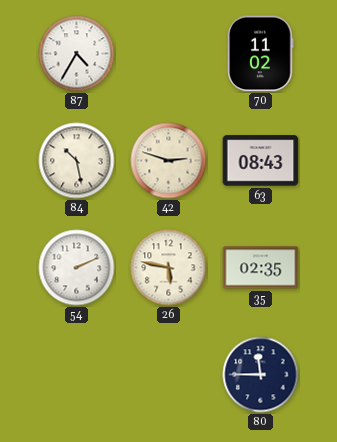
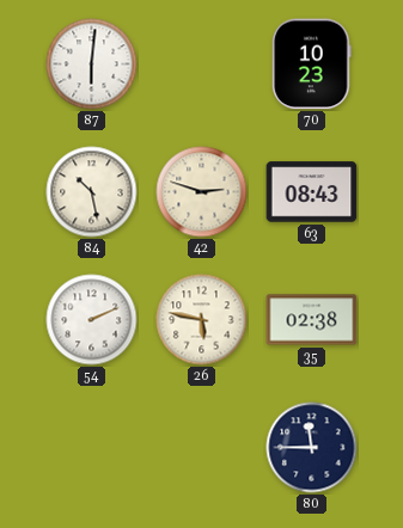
87: 4:35 -> 6:01 (92, 65)
70: 11:02 -> 10:23 (312, 65)
35: 02:35 -> 02:38 (312, 320)
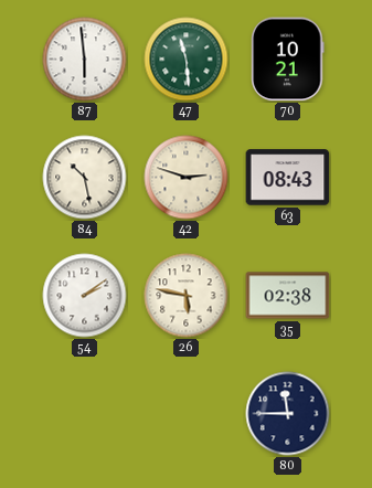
87: 6:01 -> 5:59 (85, 60)
47: none -> 11:29 (187, 60)
70: 10:23 -> 10:21 (288, 60)
54: 2:11 -> 2:09 (85, 296)
